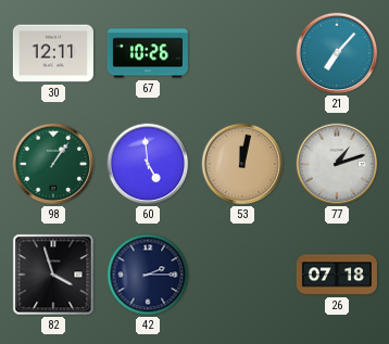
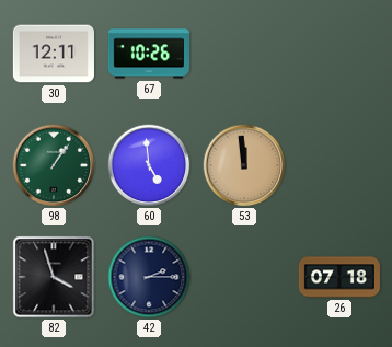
21: 7:07 -> none (337, 53)
53: 12:02 -> 11:59 (244, 165)
77: 1:12 -> none (337, 164)
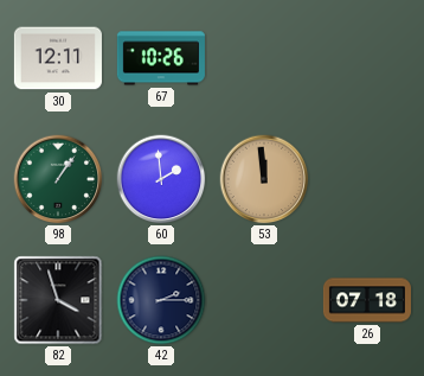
60: 4:59 -> 1:59 (161, 179)
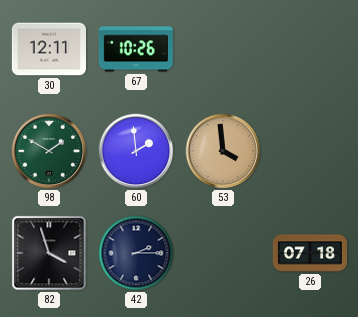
98: 1:06 -> 1:50 (49, 151)
53: 11:59 -> 3:59 (223, 151)
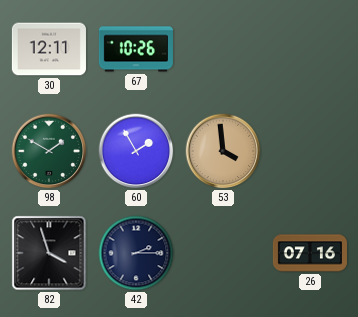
60: 1:59 -> 1:55 (136, 151)
26: 07:18 -> 07:16 (310, 253)
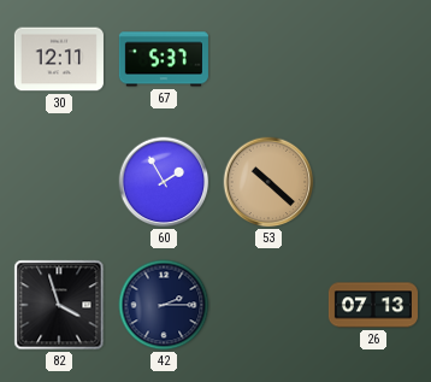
67: 10:26 -> 5:37 (164, 59)
98: 1:50 -> none (49, 151)
53: 3:59 -> 10:22 (268, 182)
26: 07:16 -> 07:13 (373, 305)
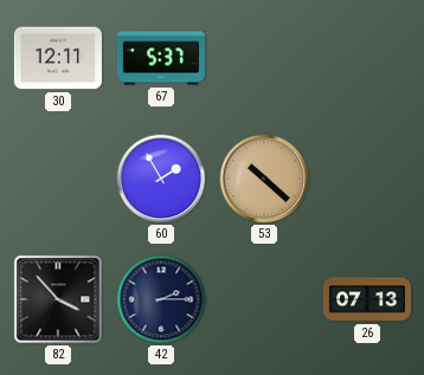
82: 3:57 -> 3:53 (58, 299)
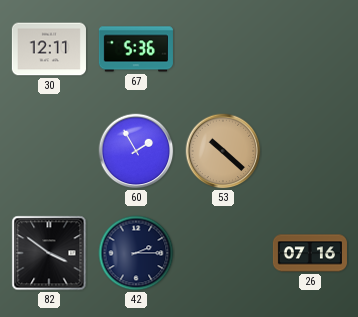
67: 5:37 -> 5:36 (136, 49)
82: 3:53 -> 3:51 (49, 253)
26: 07:13 -> 07:16 (310, 253)
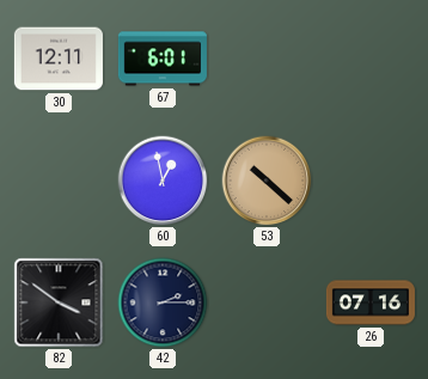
67: 5:36 -> 6:01 (163, 59)
60: 1:55 -> 12:58 (163, 181)
